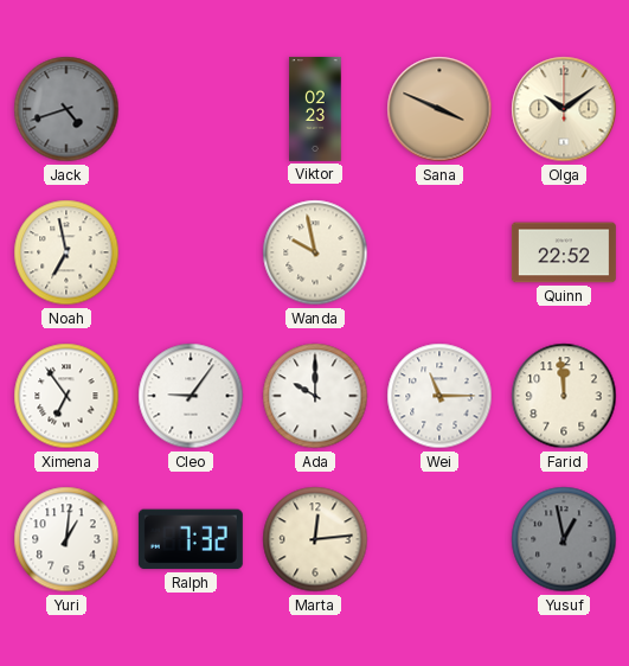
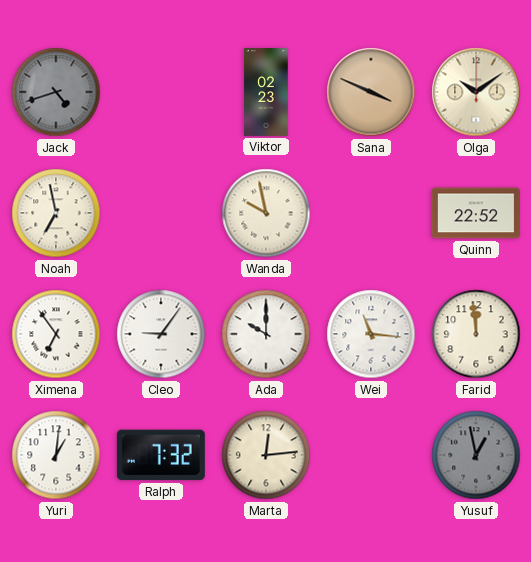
Wei: 11:15 -> 11:16 (371, 334)
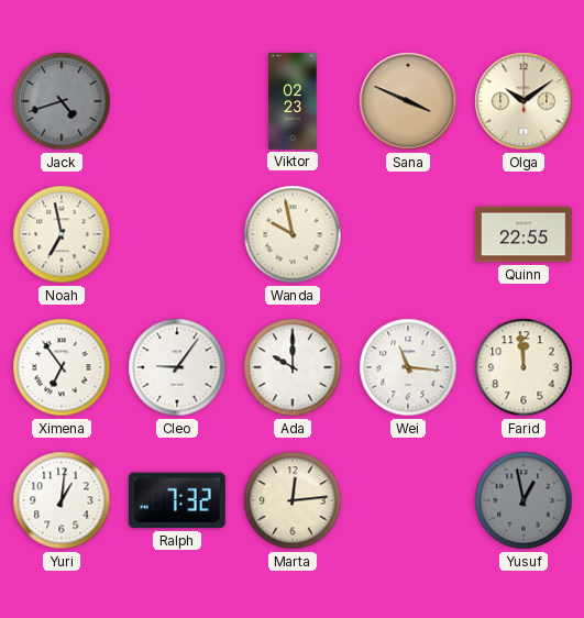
Quinn: 22:52 -> 22:55 (524, 234)
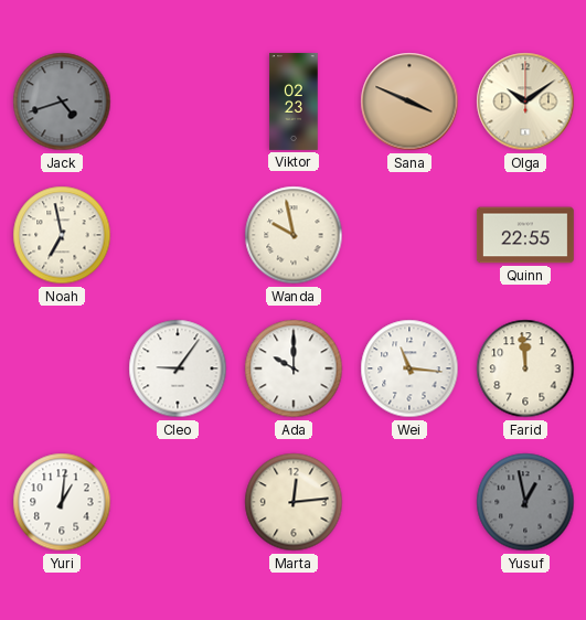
Ximena: 6:54 -> none (62, 367)
Ralph: 7:32 -> none (177, 500)
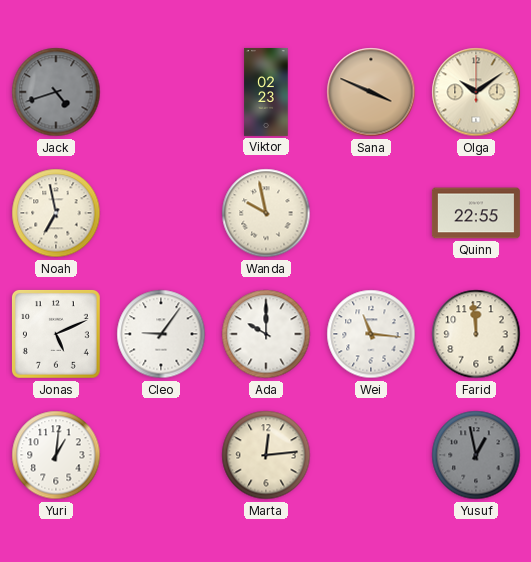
Jonas: none -> 5:11 (56, 334)
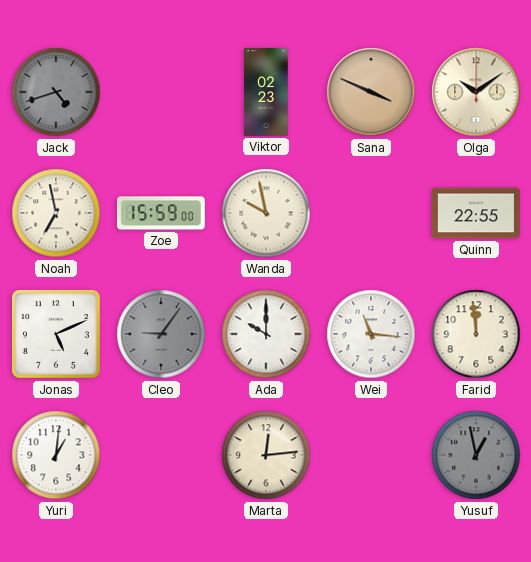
Zoe: none -> 15:59 (161, 213)
Cleo dial: white -> grey (161, 334)
